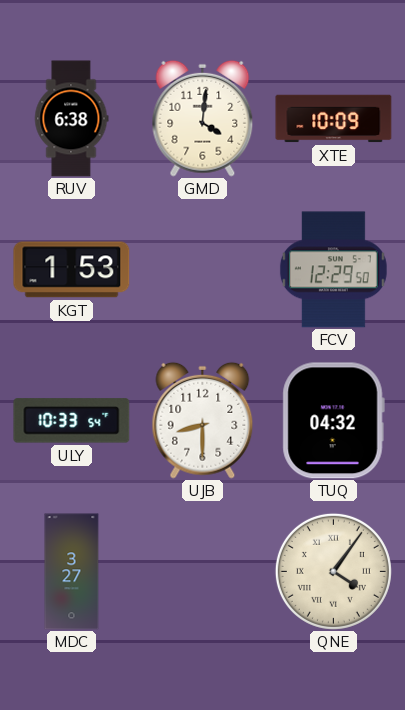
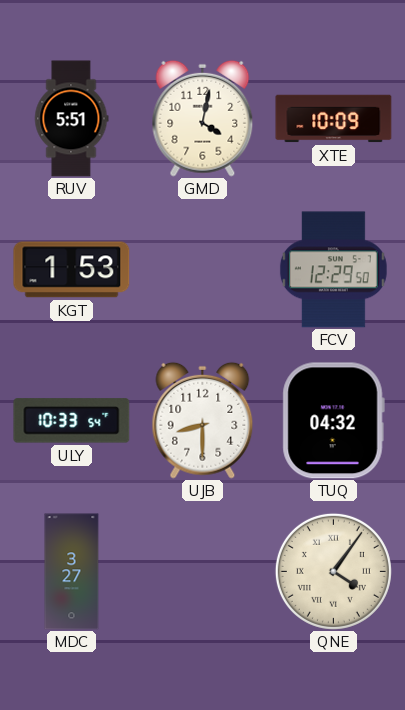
RUV: 6:38 -> 5:51 (71, 119)
GMD: 4:01 -> 4:02 (203, 118)
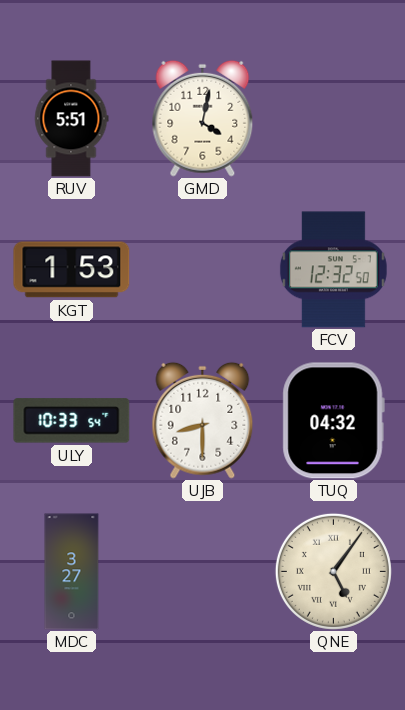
XTE: 10:09 -> none (334, 119)
FCV: 12:29 -> 12:32 (333, 270)
QNE: 4:06 -> 5:06 (333, 571)
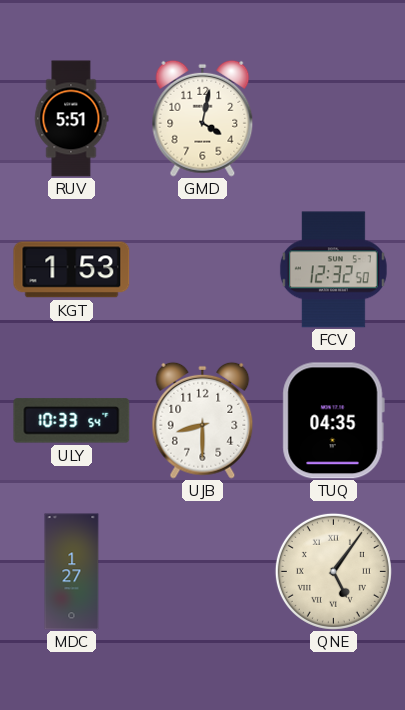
TUQ: 04:32 -> 04:35 (333, 421)
MDC: 3:27 -> 1:27 (72, 572)
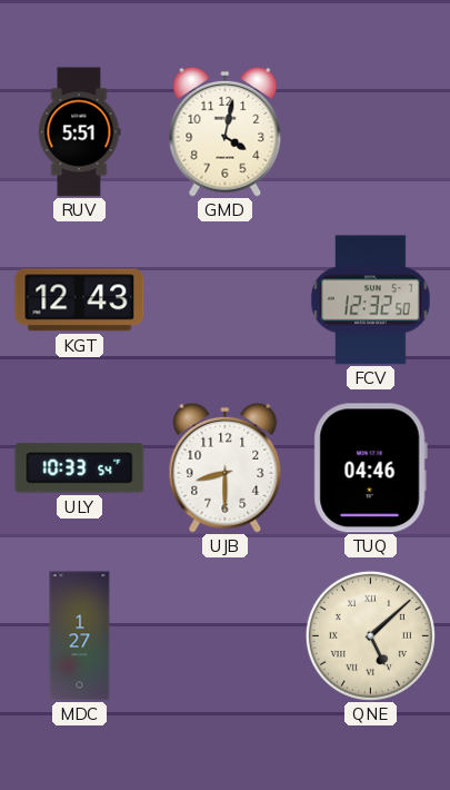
KGT: 1:53 -> 12:43 (80, 300)
TUQ: 04:35 -> 04:46 (370, 468)
QNE: 5:06 -> 5:08 (370, 635)
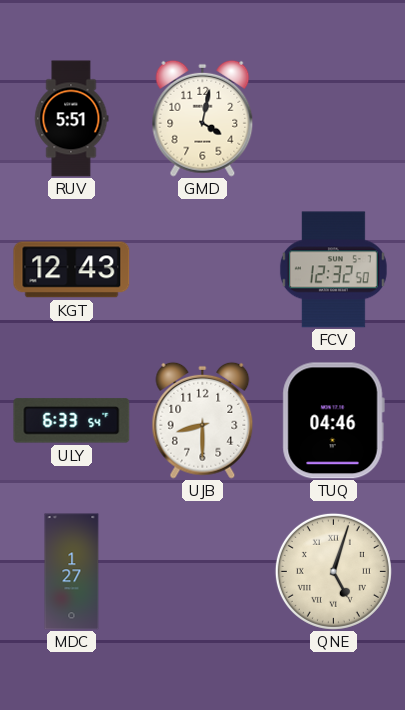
ULY: 10:33 -> 6:33 (72, 421)
QNE: 5:08 -> 5:03 (333, 571)
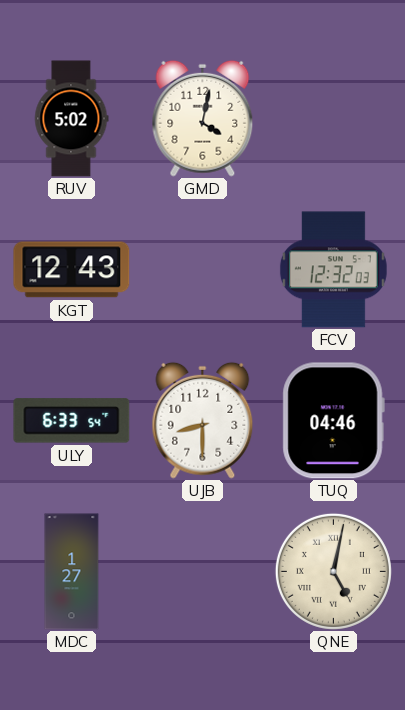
RUV: 5:51 -> 5:02 (71, 119)
FCV: 12:32:50 -> 12:32:03 (333, 270)
QNE: 5:03 -> 5:02 (333, 571)
